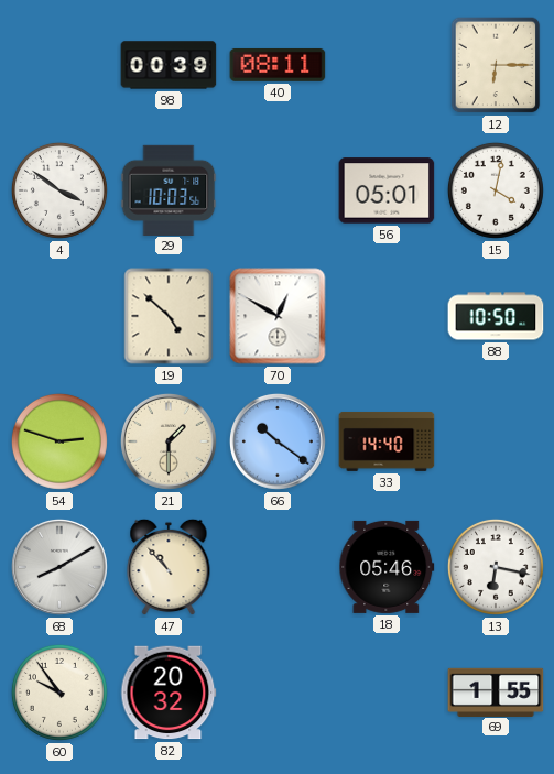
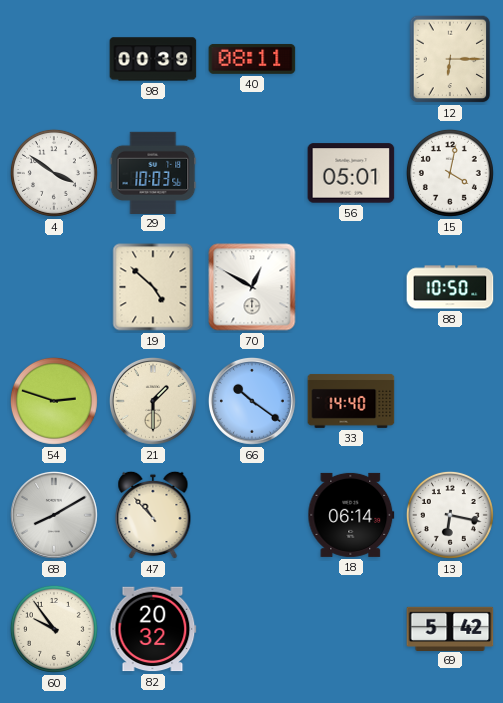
18: 05:46 -> 06:14 (351, 515)
69: 1:55 -> 5:42 (450, 628)
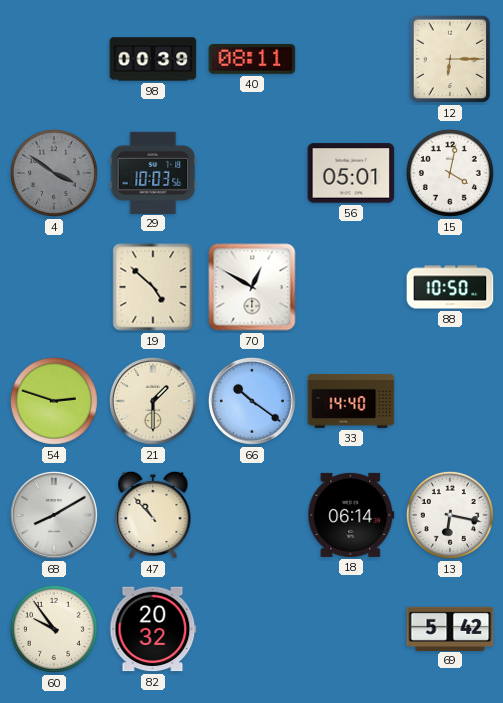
4 dial: white -> grey (54, 173)
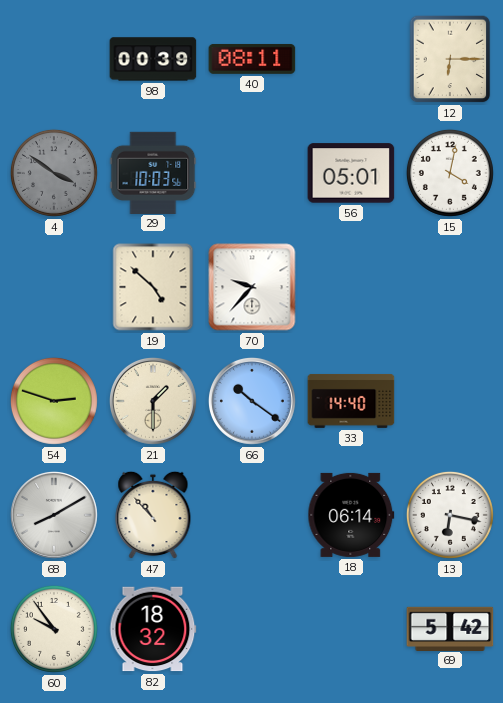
70: 12:50 -> 9:37 (252, 287)
88: 10:50 -> none (450, 287)
82: 20:32 -> 18:32 (153, 629)
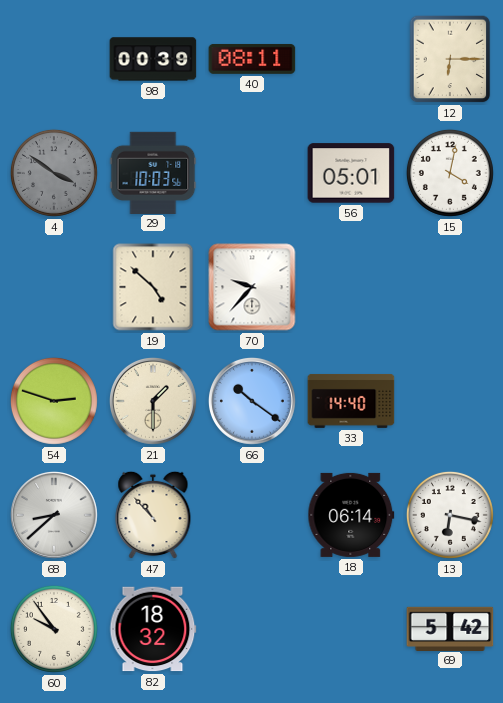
68: 8:10 -> 8:38 (54, 515)
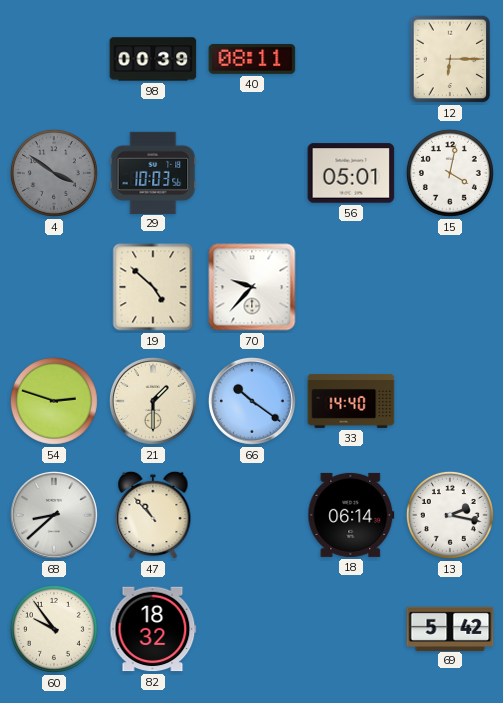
13: 6:17 -> 2:17 (450, 515)
